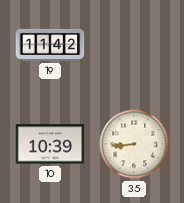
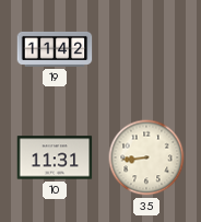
10: 10:39 -> 11:31 (55, 157)
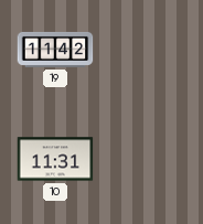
35: 8:44 -> none (146, 157)
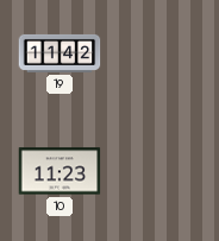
10: 11:31 -> 11:23 (60, 171)
